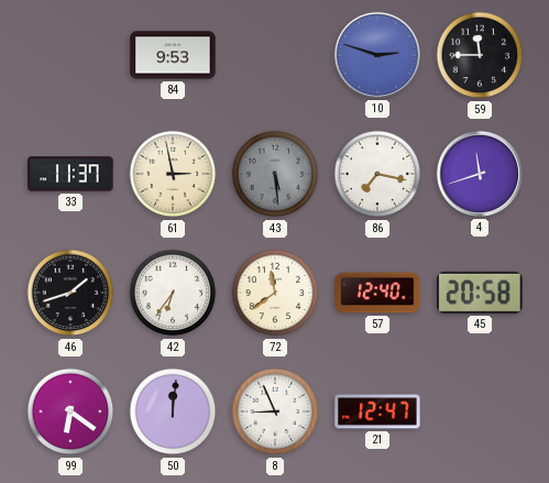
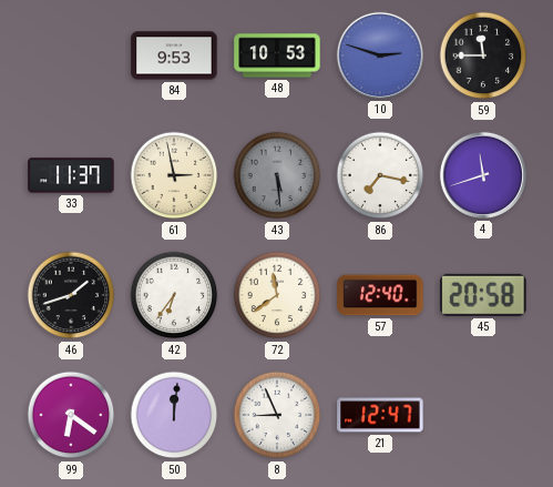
48: none -> 10:53 (277, 55)
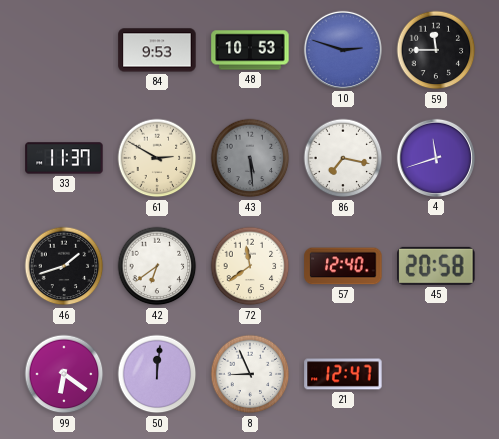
61: 2:58 -> 2:50 (157, 158)
42: 6:36 -> 6:39 (157, 266)
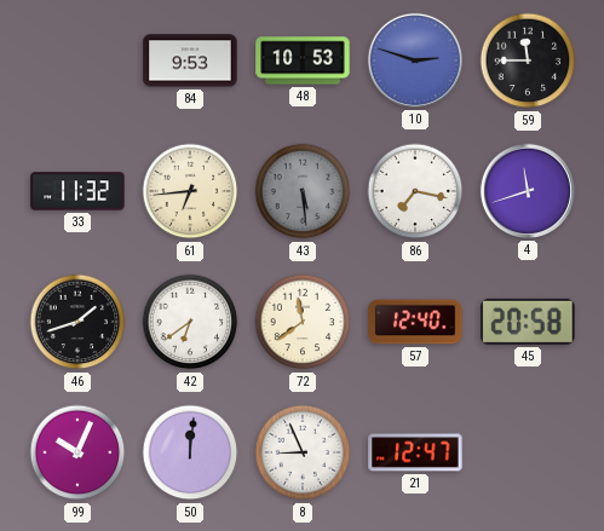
33: 11:37 -> 11:32 (77, 191)
61: 2:50 -> 6:44 (190, 191)
99: 6:21 -> 10:04 (77, 452)
